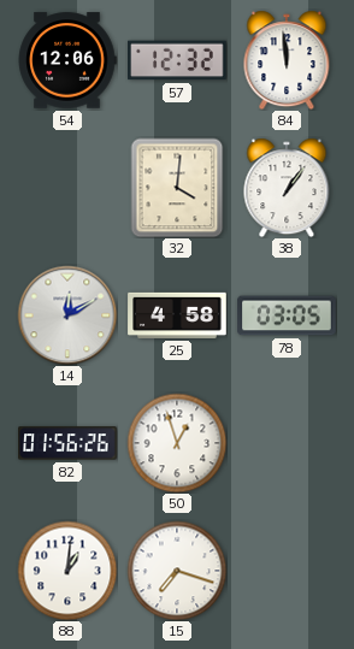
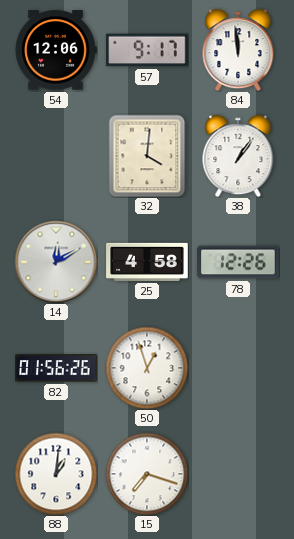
57: 12:32 -> 9:17 (147, 50)
78: 03:05 -> 12:26 (238, 262)
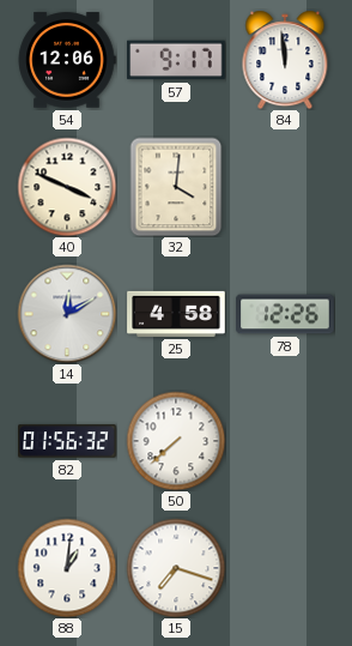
40: none -> 3:49 (67, 187)
38: 1:06 -> none (238, 156)
82: 01:56:26 -> 01:56:32 (67, 441)
50: 12:57 -> 7:38 (176, 441)
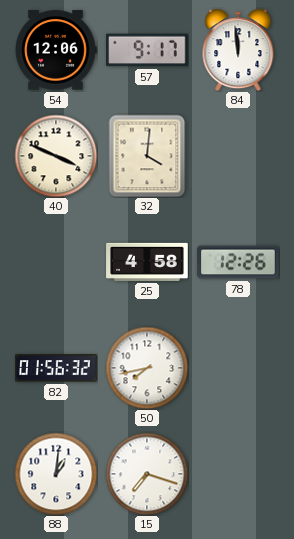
14: 12:10 -> none (67, 314)
50: 7:38 -> 7:43 (147, 368)
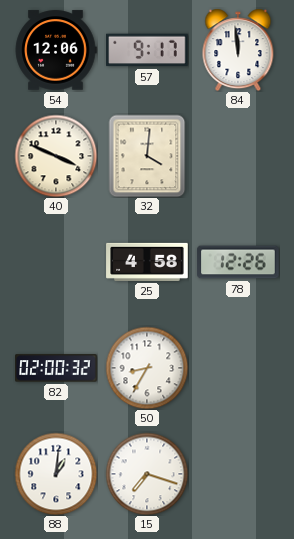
82: 01:56 -> 02:00 (56, 368)
50: 7:43 -> 8:35 (147, 368)
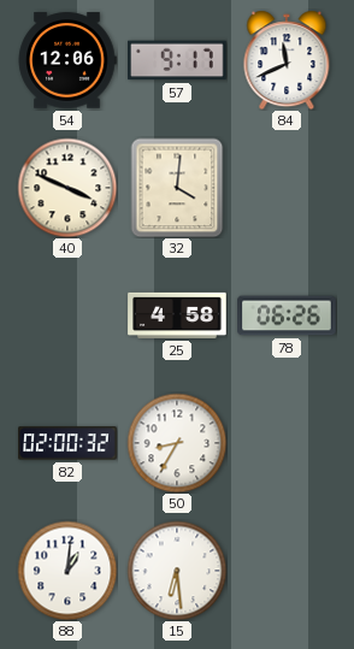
84: 11:59 -> 11:41 (287, 60)
78: 12:26 -> 06:26 (287, 315)
15: 7:18 -> 6:29 (177, 571)
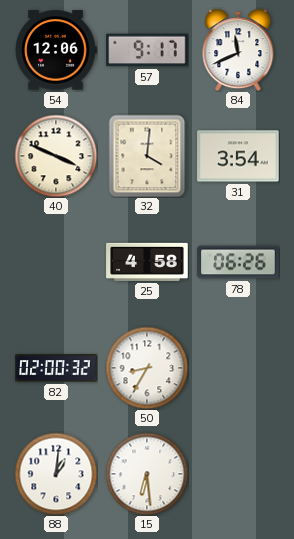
31: none -> 3:54 (238, 156)
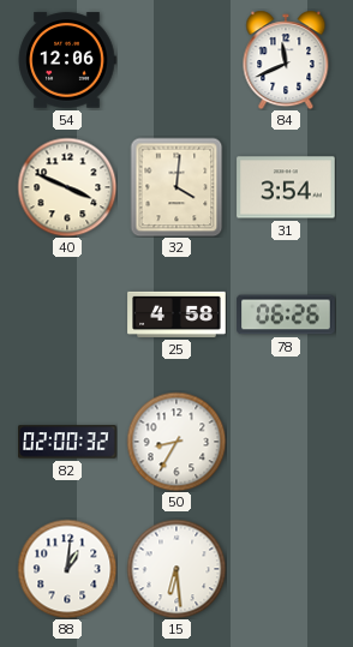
57: 9:17 -> none (147, 50)
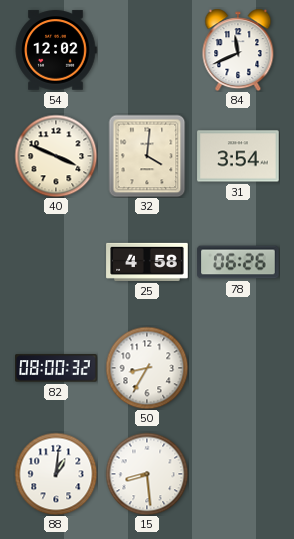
54: 12:06 -> 12:02 (56, 50)
82: 02:00 -> 08:00 (56, 368)
15: 6:29 -> 8:29 (147, 474)
